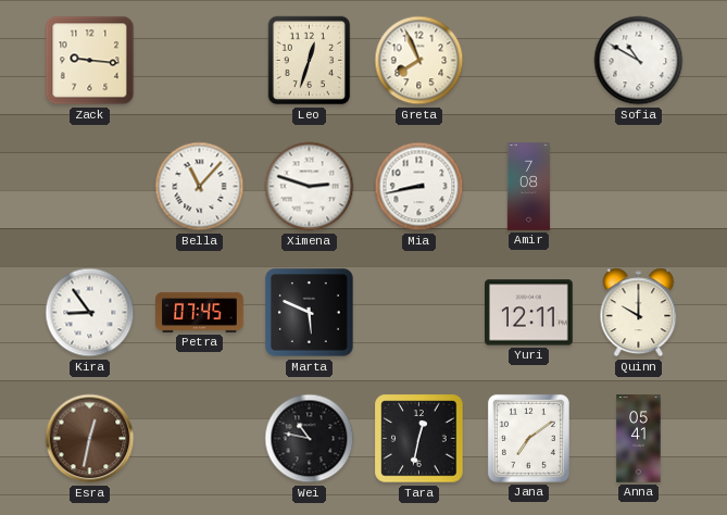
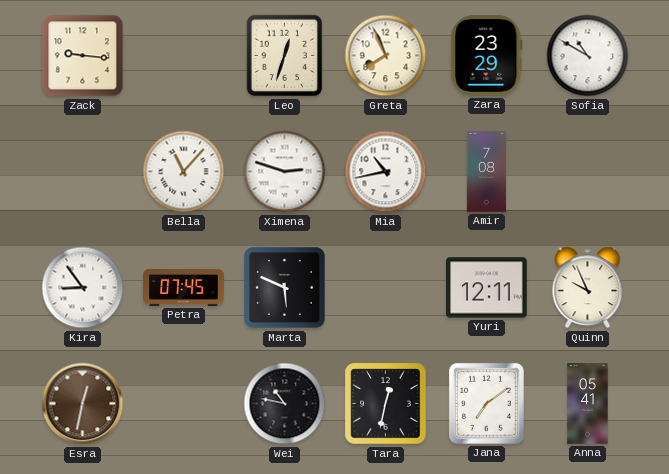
Zara: none -> 23:29 (487, 56)
Mia: 8:43 -> 10:43 (386, 172)
Quinn: 10:00 -> 9:56 (588, 288)
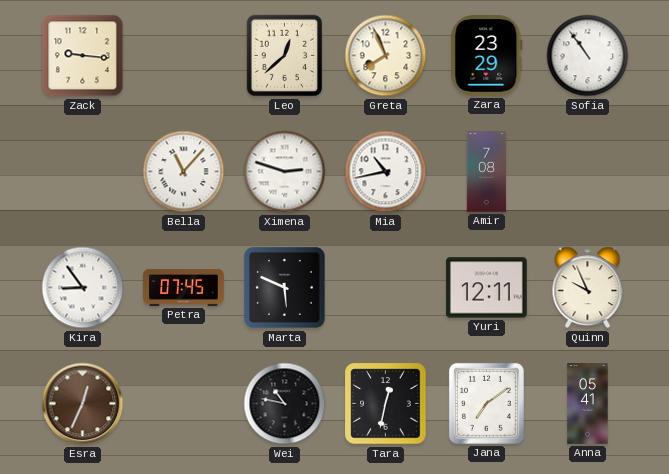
Leo: 12:33 -> 12:38 (285, 56)
Sofia: 10:50 -> 10:54 (588, 56)
Esra: 12:32 -> 12:34 (83, 404)
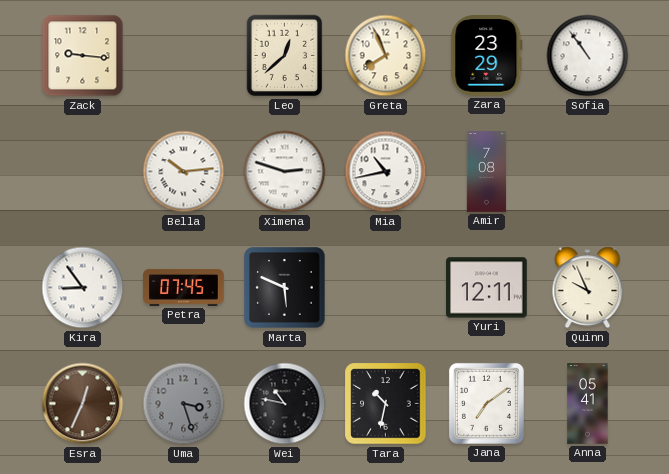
Bella: 11:07 -> 10:14 (184, 172)
Uma: none -> 3:27 (184, 404)
Tara: 12:32 -> 10:32 (386, 404)
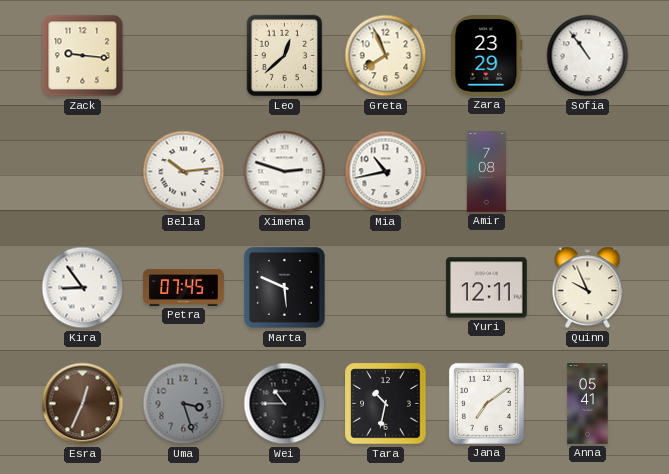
Wei: 10:47 -> 10:45 (285, 404)
